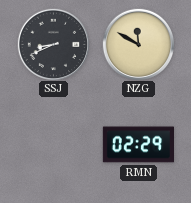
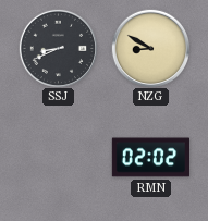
NZG: 11:50 -> 8:50 (150, 48)
RMN: 02:29 -> 02:02 (150, 158)
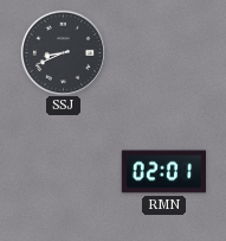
NZG: 8:50 -> none (150, 48)
RMN: 02:02 -> 02:01 (163, 172)
